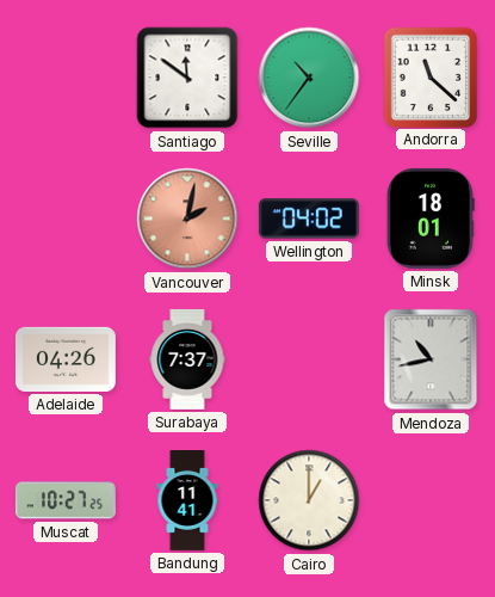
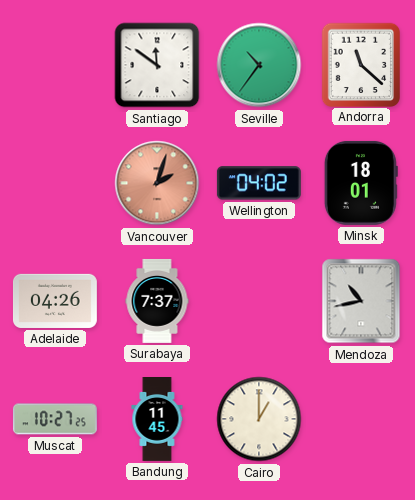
Vancouver: 2:02 -> 2:03 (157, 183)
Bandung: 11:41 -> 11:45 (157, 420)
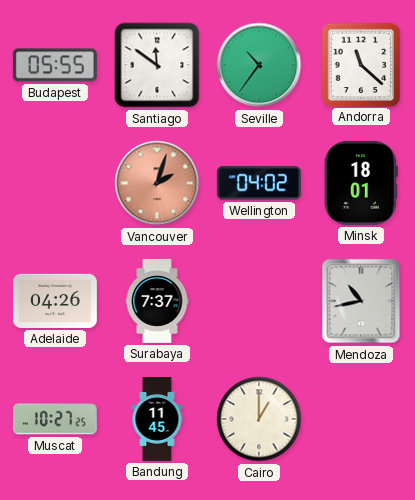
Budapest: none -> 05:55 (55, 65)
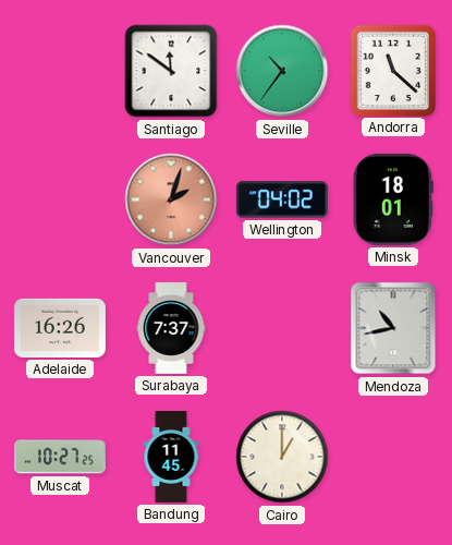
Budapest: 05:55 -> none (55, 65)
Adelaide: 04:26 -> 16:26 (60, 328)
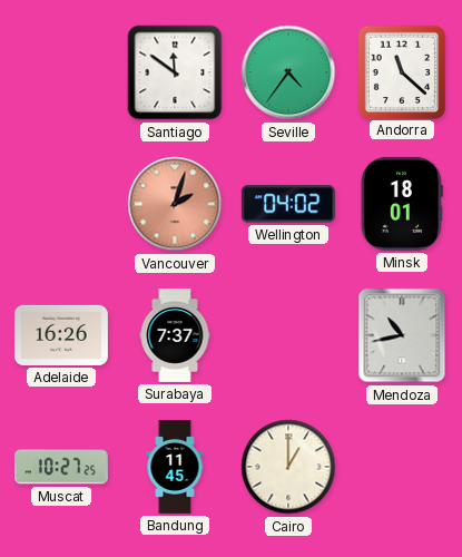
Seville: 10:36 -> 4:36 (288, 72)
